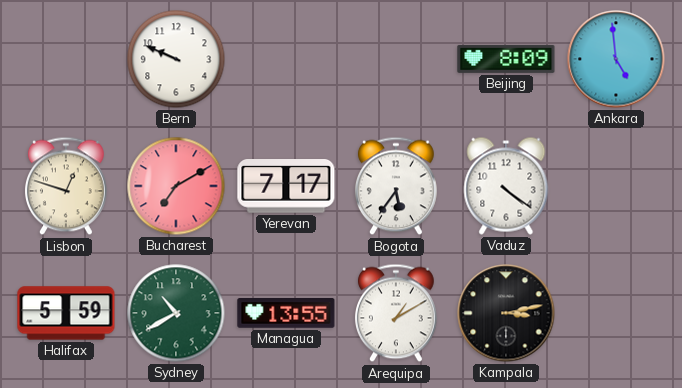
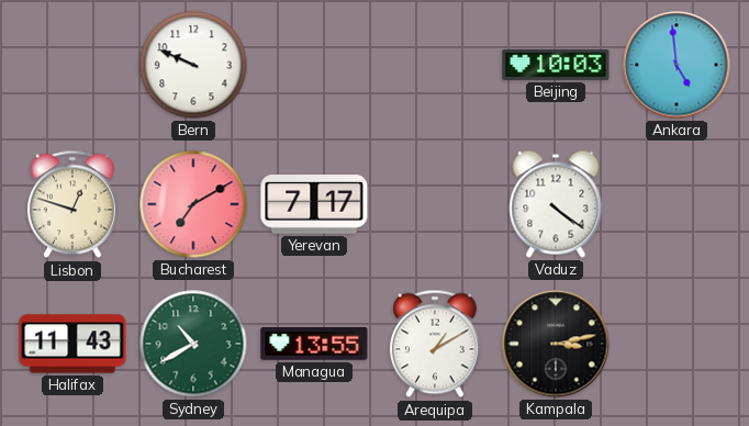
Beijing: 8:09 -> 10:03 (556, 65)
Bogota: 5:36 -> none (396, 186)
Halifax: 5:59 -> 11:43 (72, 344)
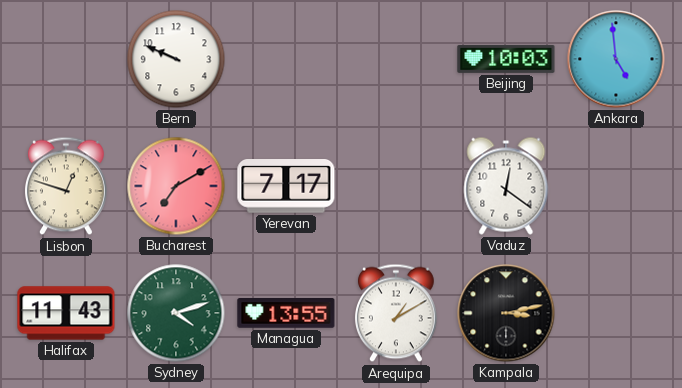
Vaduz: 4:21 -> 12:21 (506, 186)
Sydney: 10:40 -> 4:12 (176, 313)
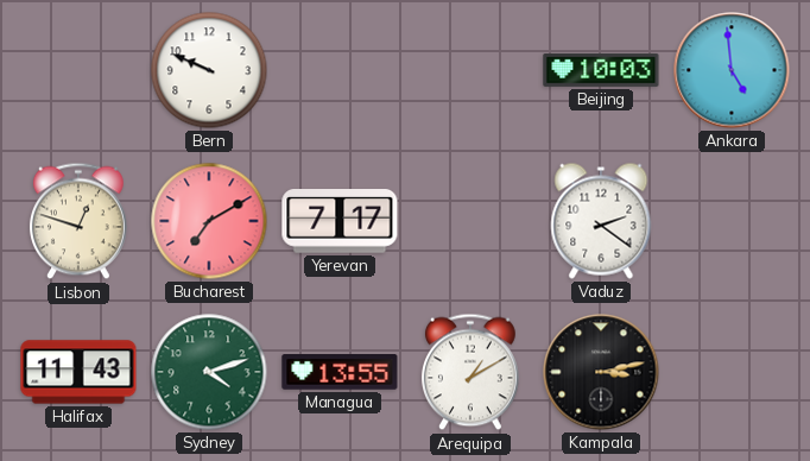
Vaduz: 12:21 -> 2:21 (601, 221)
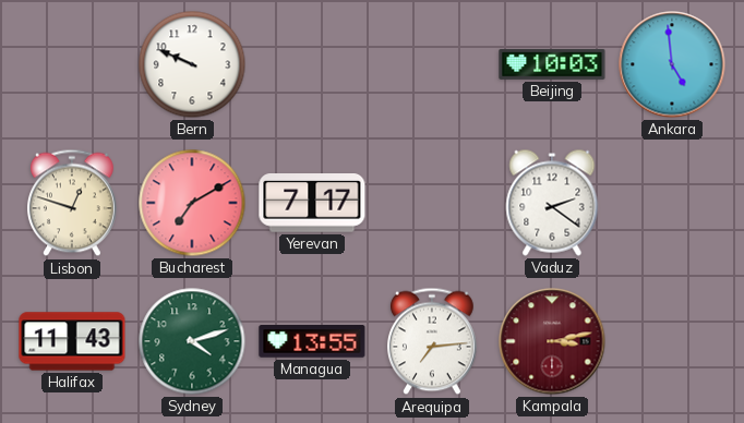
Arequipa: 1:10 -> 7:14 (432, 341)
Kampala dial: black -> burgundy (552, 341)
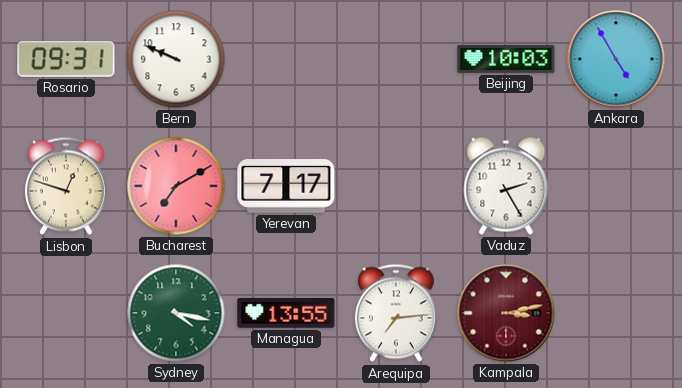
Rosario: none -> 09:31 (66, 60)
Ankara: 4:59 -> 4:55 (616, 59)
Vaduz: 2:21 -> 2:25 (506, 186)
Halifax: 11:43 -> none (72, 341)
Sydney: 4:12 -> 4:17 (176, 313)
